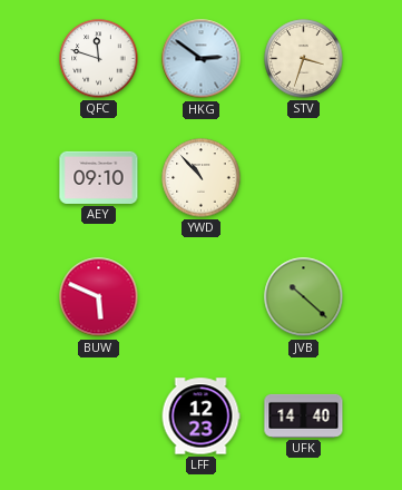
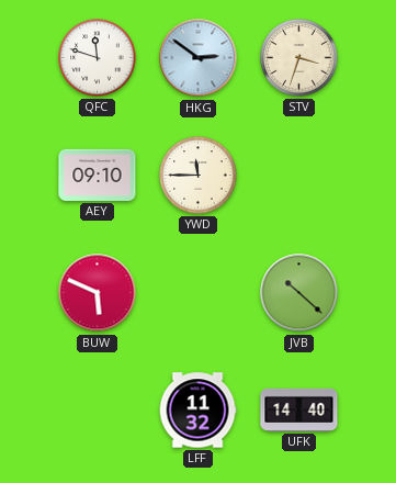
YWD: 10:53 -> 11:45 (199, 176)
LFF: 12:23 -> 11:32 (197, 411)
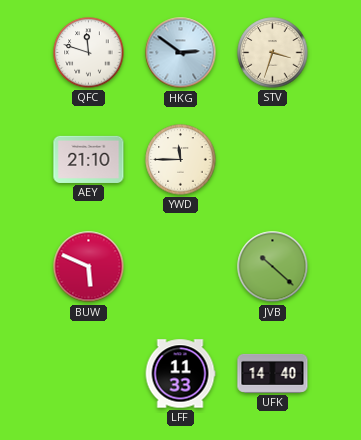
AEY: 09:10 -> 21:10 (89, 159)
LFF: 11:32 -> 11:33 (180, 374)
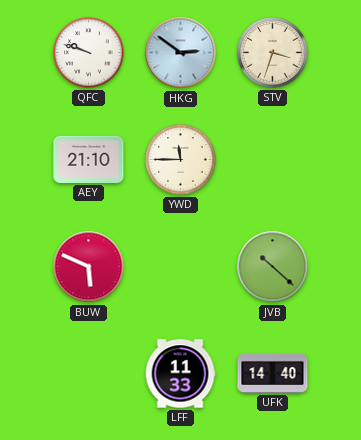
QFC: 11:48 -> 9:48 (89, 53)
